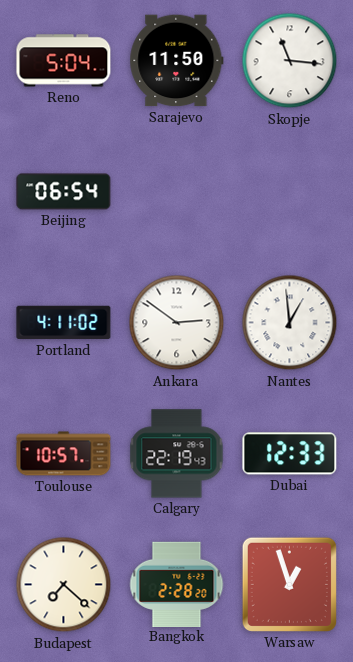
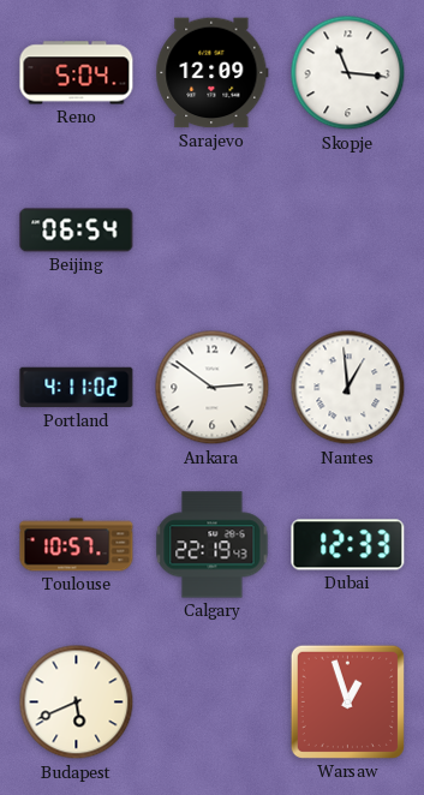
Sarajevo: 11:50 -> 12:09 (213, 73)
Budapest: 7:22 -> 5:41 (77, 703)
Bangkok: 2:28 -> none (177, 584)
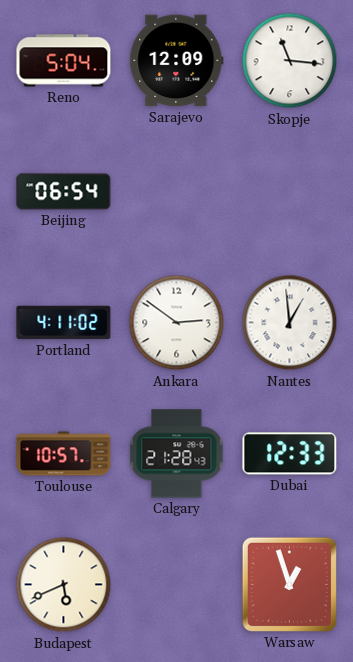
Calgary: 22:19 -> 21:28 (177, 454)
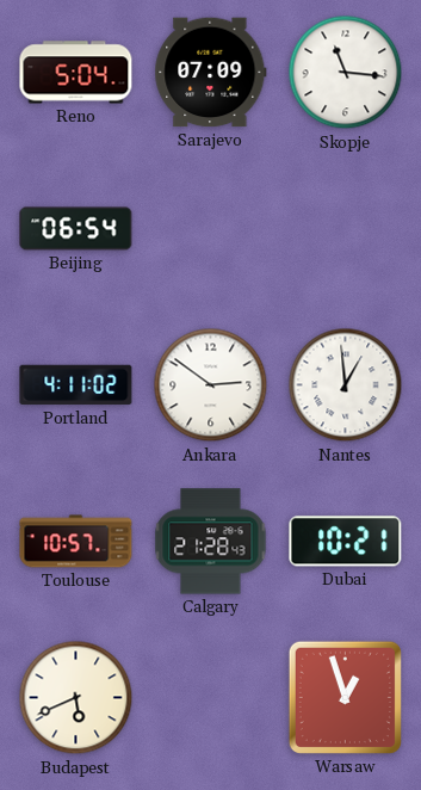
Sarajevo: 12:09 -> 07:09 (211, 73)
Dubai: 12:33 -> 10:21 (346, 542)
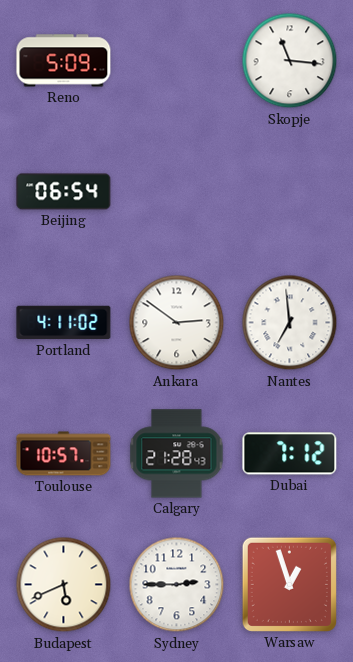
Reno: 5:04 -> 5:09 (64, 61)
Sarajevo: 07:09 -> none (211, 73)
Nantes: 12:59 -> 6:59 (290, 323)
Dubai: 10:21 -> 7:12 (290, 454)
Sydney: none -> 2:45 (177, 585)
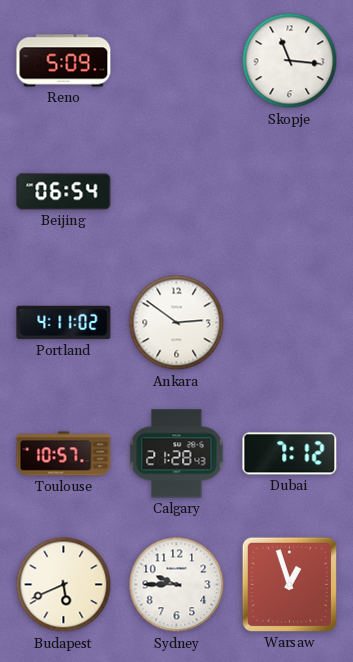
Nantes: 6:59 -> none (290, 323)
Sydney: 2:45 -> 9:45 (177, 585)
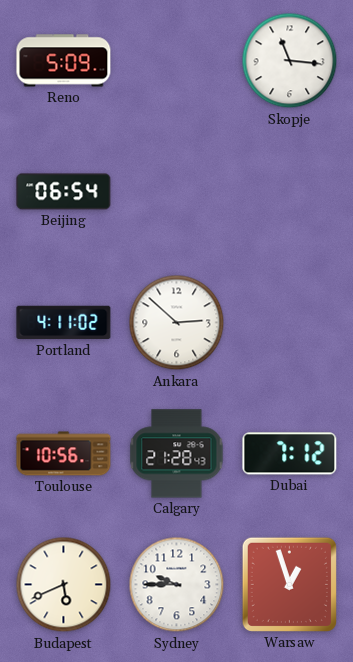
Ankara: 2:51 -> 2:52 (177, 323)
Toulouse: 10:57 -> 10:56 (64, 454)
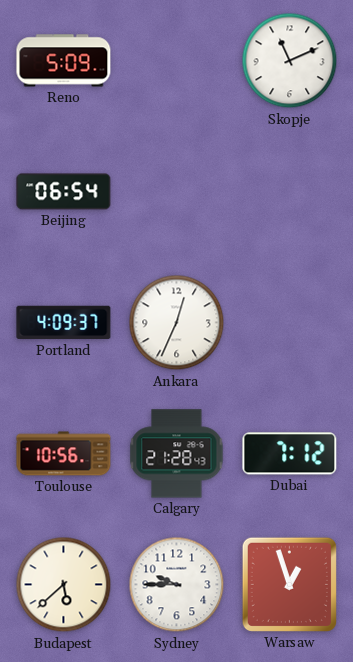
Skopje: 11:16 -> 11:11 (290, 61)
Portland: 4:11 -> 4:09 (64, 323)
Ankara: 2:52 -> 12:34 (177, 323)
Budapest: 5:41 -> 5:38 (64, 585)
